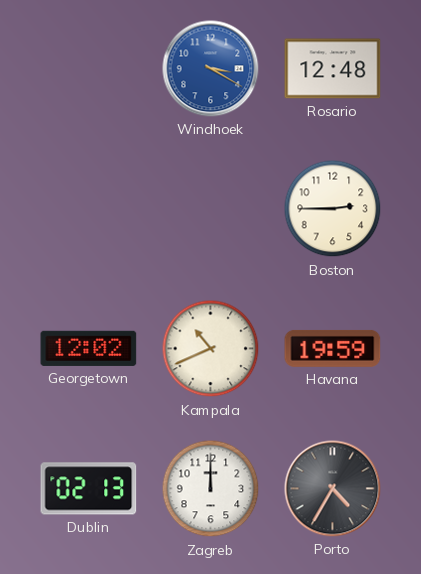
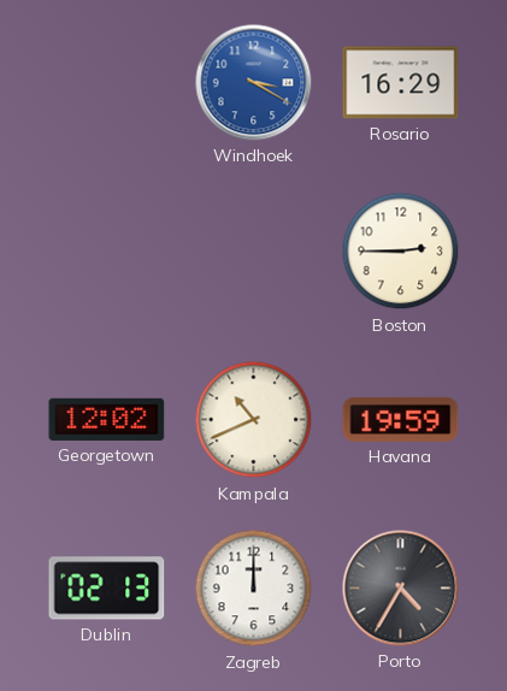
Rosario: 12:48 -> 16:29 (401, 83)
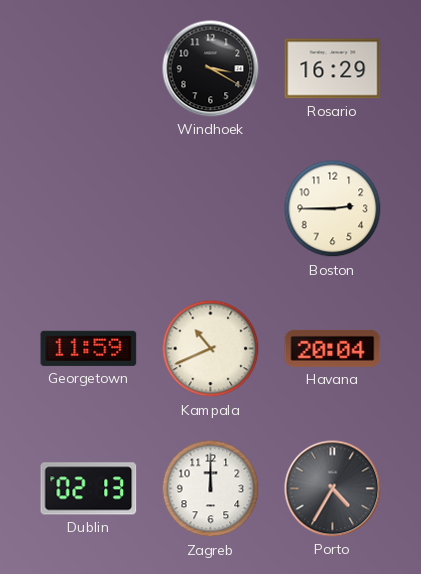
Windhoek dial: blue -> black (211, 69)
Georgetown: 12:02 -> 11:59 (89, 348)
Havana: 19:59 -> 20:04 (333, 348)
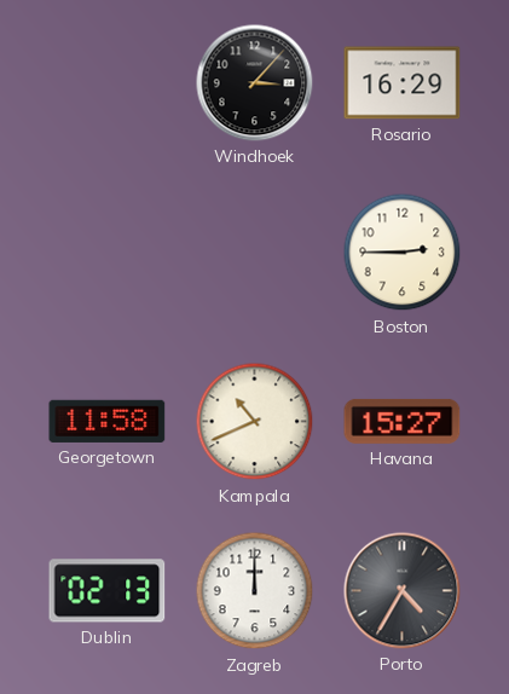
Windhoek: 3:20 -> 3:07 (255, 83)
Georgetown: 11:59 -> 11:58 (108, 421)
Havana: 20:04 -> 15:27 (403, 421)
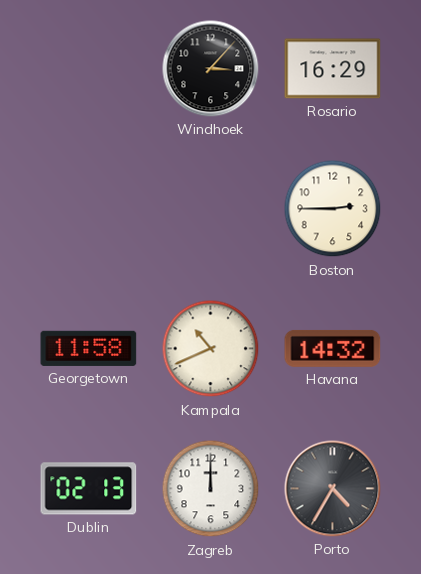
Havana: 15:27 -> 14:32 (333, 348)
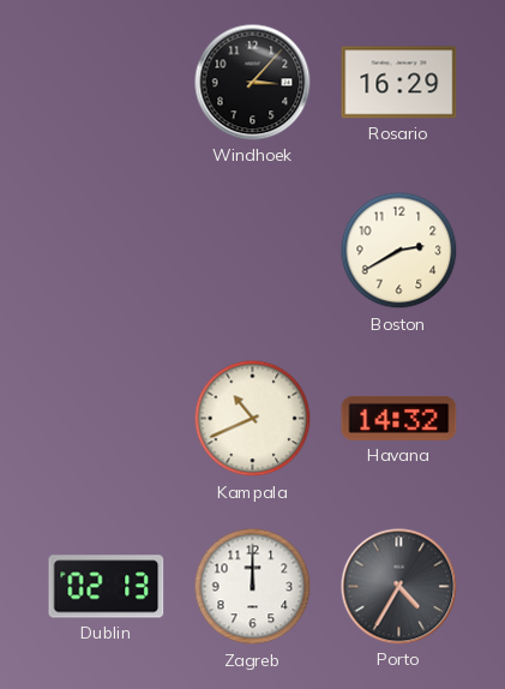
Boston: 2:45 -> 2:40 (399, 251)
Georgetown: 11:58 -> none (89, 348)
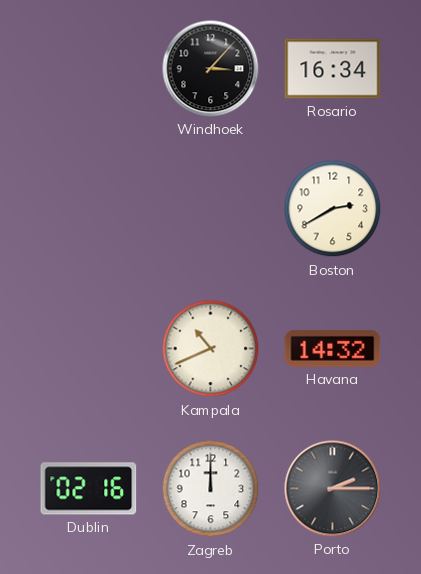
Rosario: 16:29 -> 16:34 (333, 69)
Dublin: 02:13 -> 02:16 (89, 489)
Porto: 4:35 -> 2:15 (333, 489)
